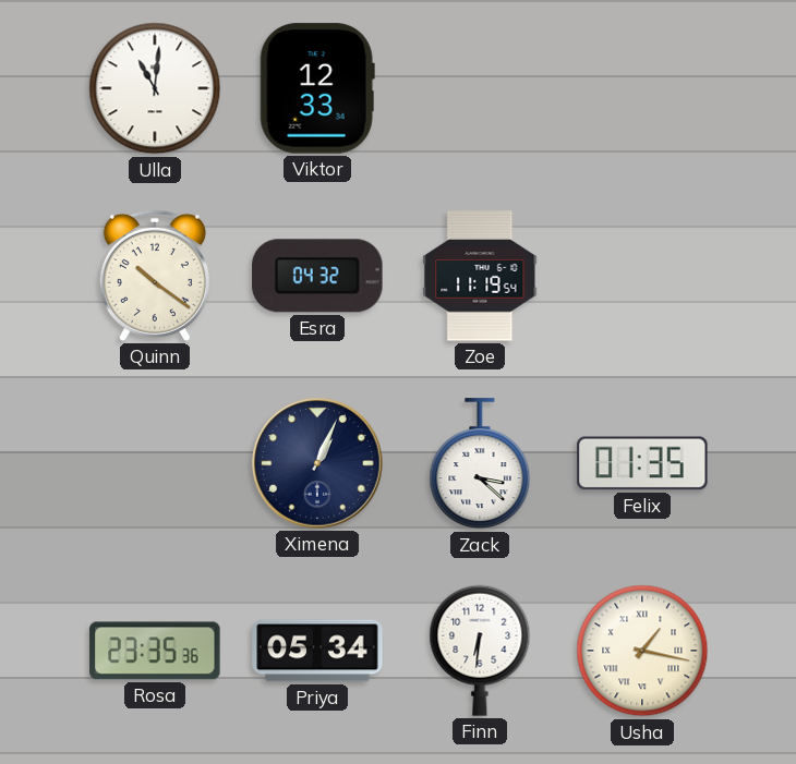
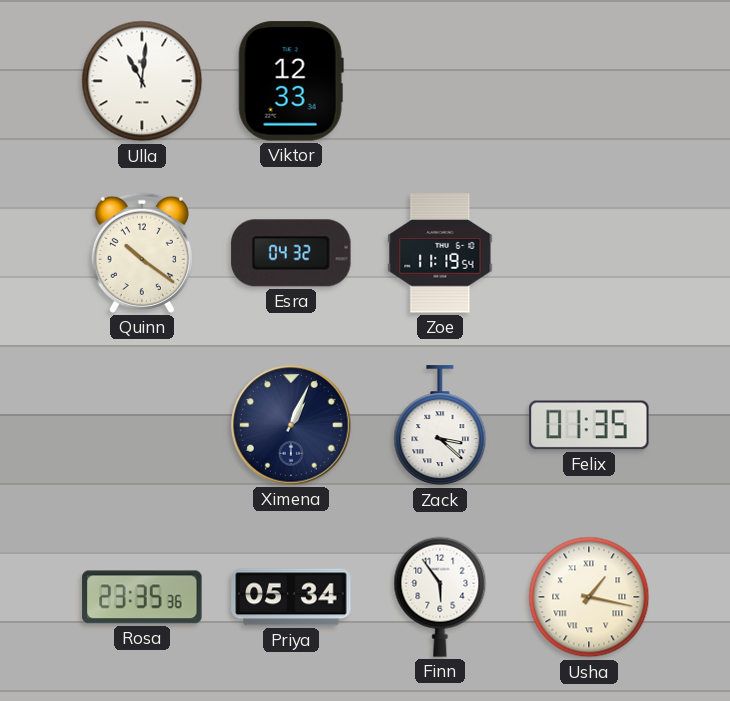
Finn: 6:31 -> 5:54 (440, 597)
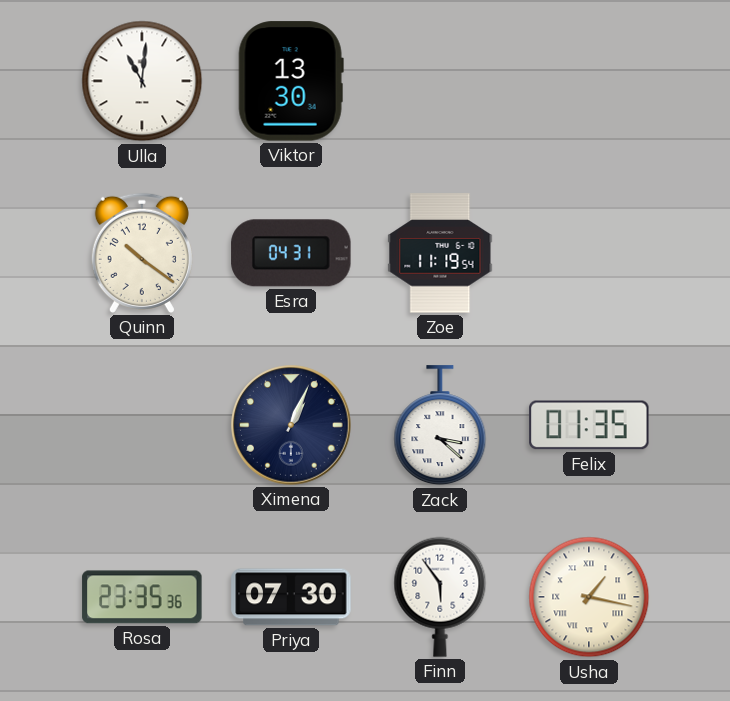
Viktor: 12:33 -> 13:30 (291, 81)
Esra: 04:32 -> 04:31 (291, 253)
Priya: 05:34 -> 07:30 (291, 597)
